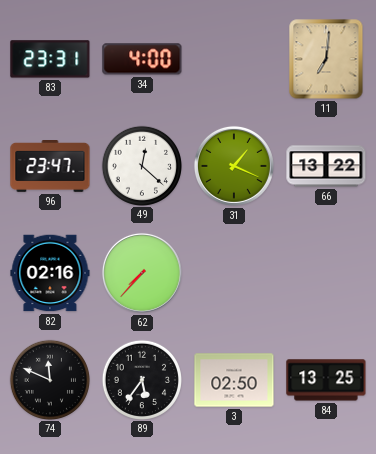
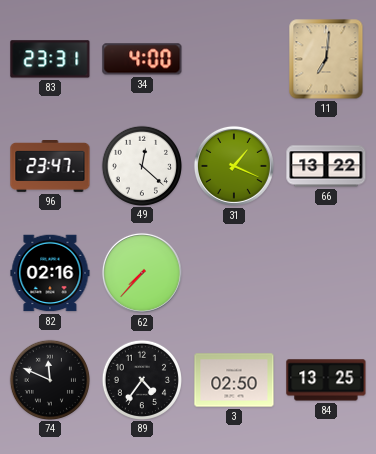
89: 5:36 -> 4:36 (141, 379)
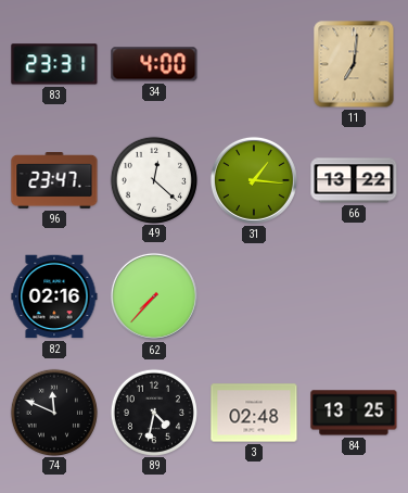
31: 1:19 -> 1:16 (254, 180)
89: 4:36 -> 4:32 (153, 412)
3: 02:50 -> 02:48 (254, 413)
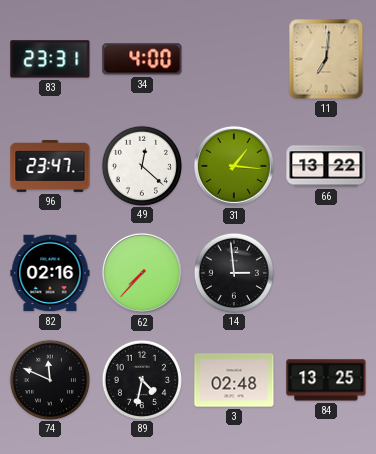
14: none -> 2:59 (233, 272)
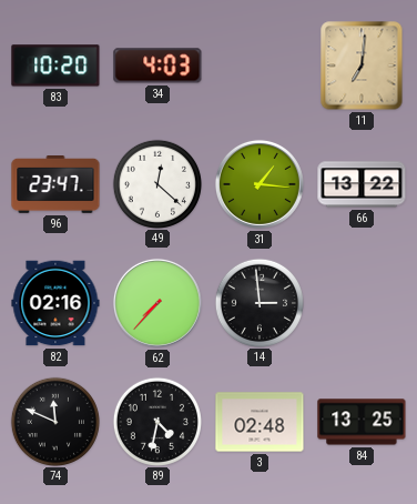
83: 23:31 -> 10:20 (55, 65)
34: 4:00 -> 4:03 (157, 65)
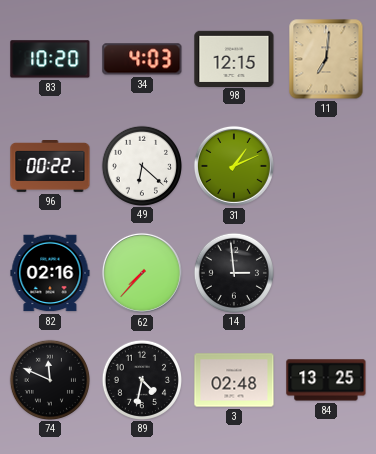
98: none -> 12:15 (234, 58)
96: 23:47 -> 00:22 (50, 167)
49: 12:22 -> 6:22 (141, 165)
31: 1:16 -> 1:11 (234, 166)
66: 13:22 -> none (362, 184)
